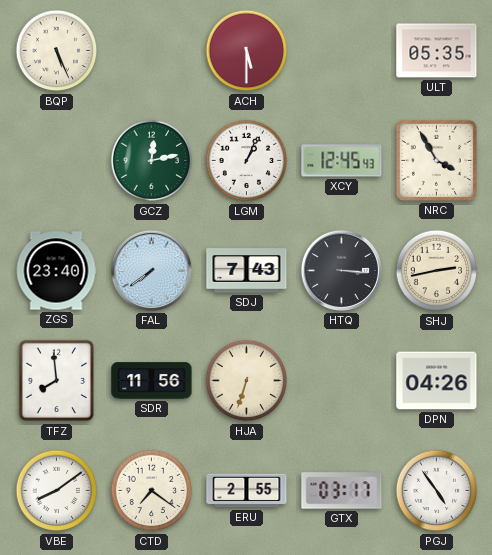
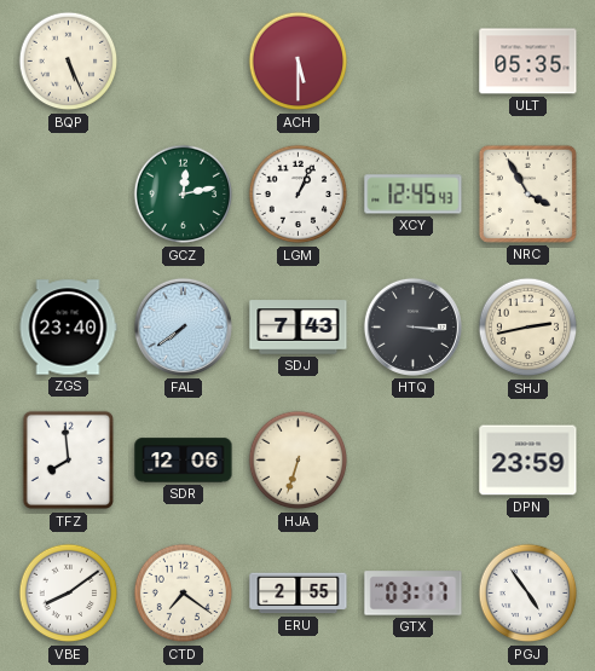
SDR: 11:56 -> 12:06 (184, 461)
DPN: 04:26 -> 23:59 (528, 461)
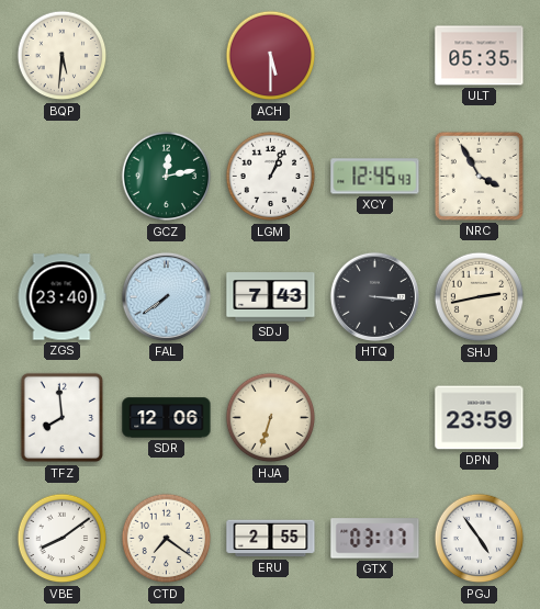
BQP: 5:26 -> 5:31 (63, 56)
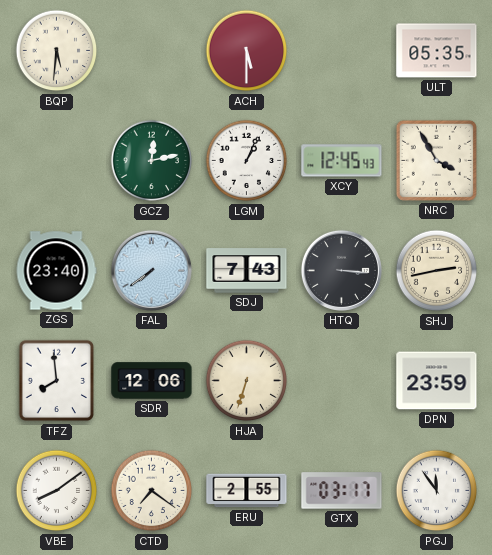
PGJ: 4:54 -> 11:54 (437, 491)
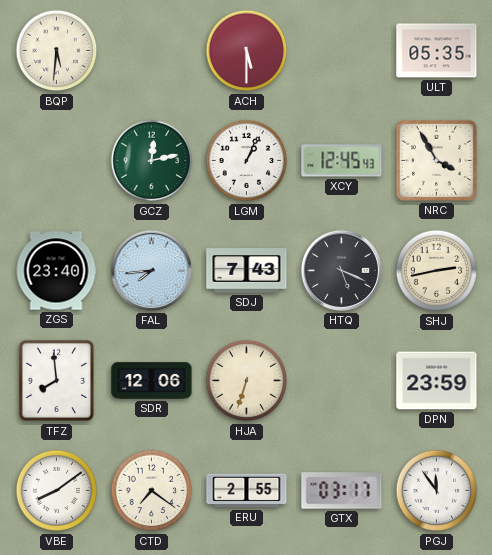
FAL: 7:39 -> 7:44 (151, 270)
HTQ: 3:16 -> 5:19 (341, 270)
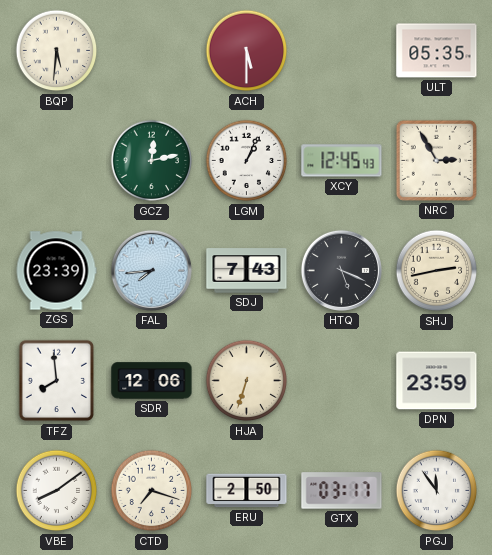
NRC: 3:55 -> 2:55 (436, 160)
ZGS: 23:40 -> 23:39 (56, 271)
CTD: 7:21 -> 7:18 (152, 491)
ERU: 2:55 -> 2:50 (247, 491)
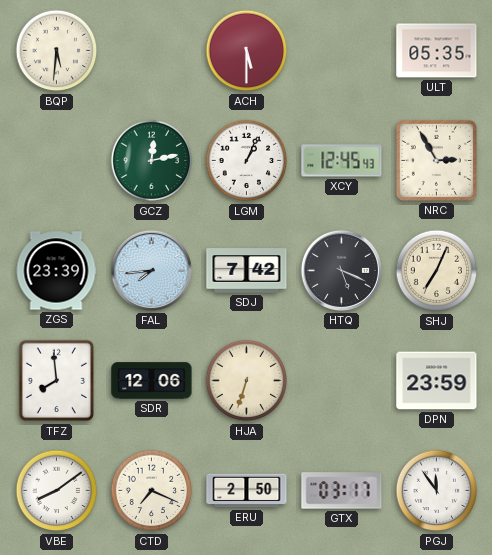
SDJ: 7:43 -> 7:42 (247, 271)
SHJ: 2:43 -> 7:04 (437, 271)
CTD: 7:18 -> 7:19 (152, 491)
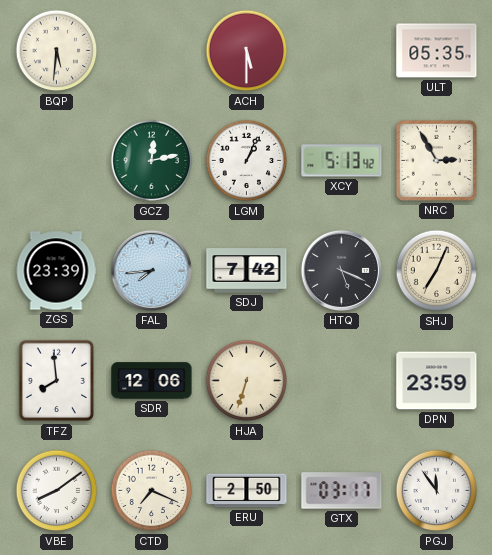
XCY: 12:45 -> 5:13 (342, 161)
